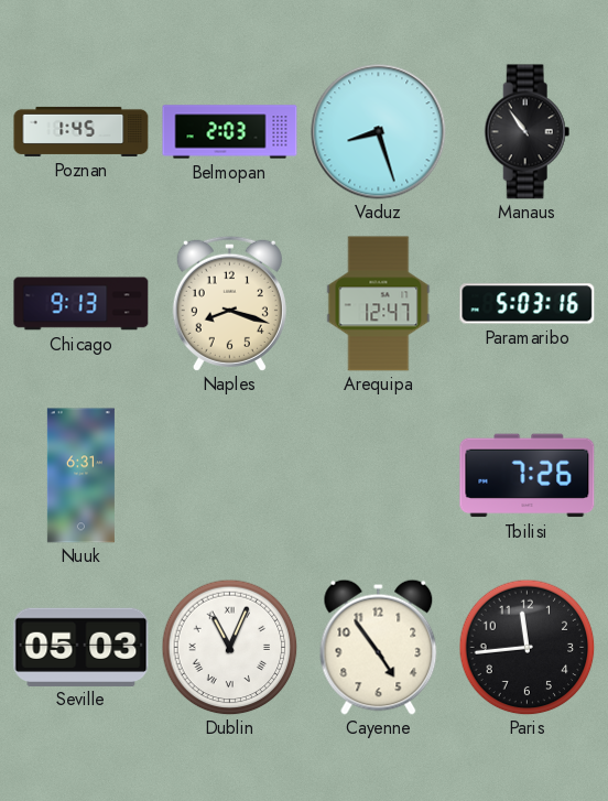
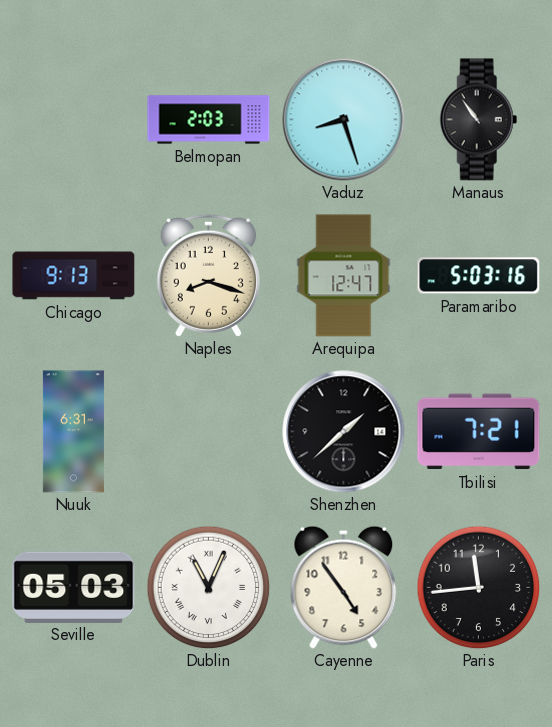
Poznan: 1:45 -> none (82, 131)
Shenzhen: none -> 1:38 (344, 432)
Tbilisi: 7:26 -> 7:21 (479, 432)
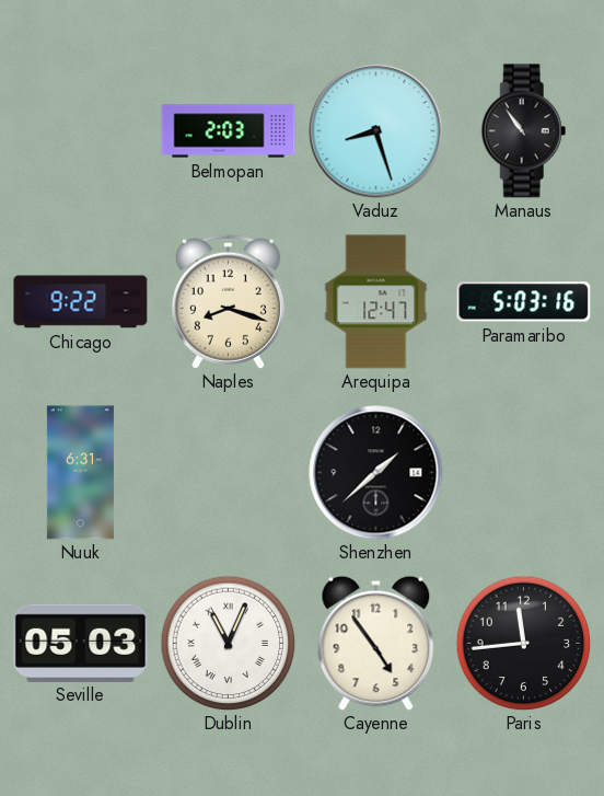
Chicago: 9:13 -> 9:22 (81, 302)
Tbilisi: 7:21 -> none (479, 432)
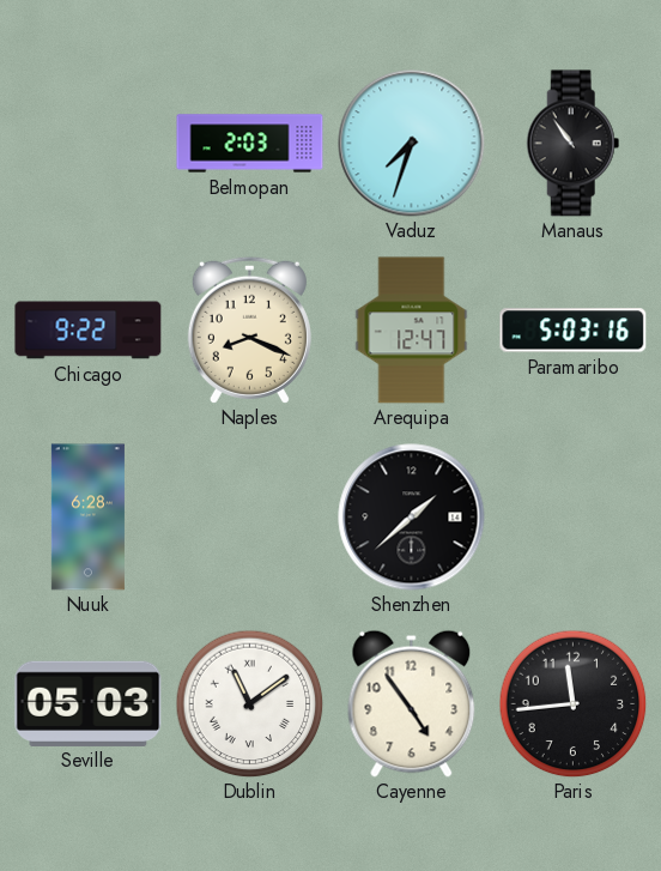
Vaduz: 8:27 -> 7:33 (412, 144)
Naples: 8:18 -> 8:19 (249, 329)
Nuuk: 6:31 -> 6:28 (87, 518)
Dublin: 11:04 -> 11:09 (249, 703)
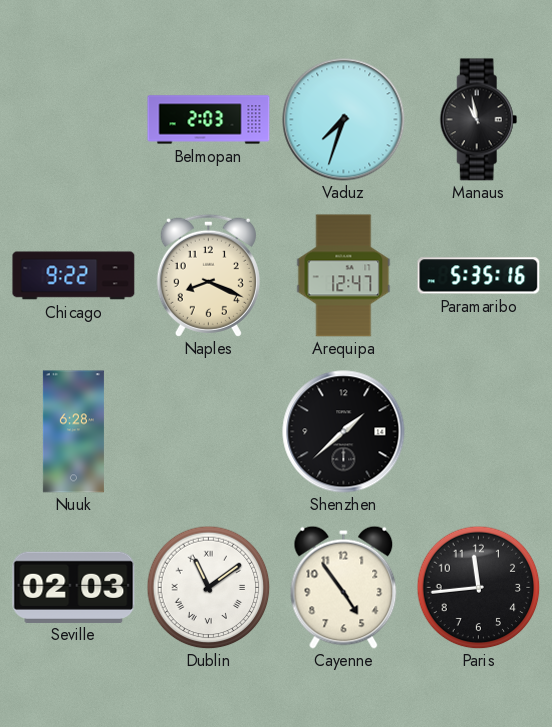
Manaus: 10:54 -> 10:58 (479, 120)
Paramaribo: 5:03 -> 5:35 (479, 276)
Seville: 05:03 -> 02:03 (74, 587)
